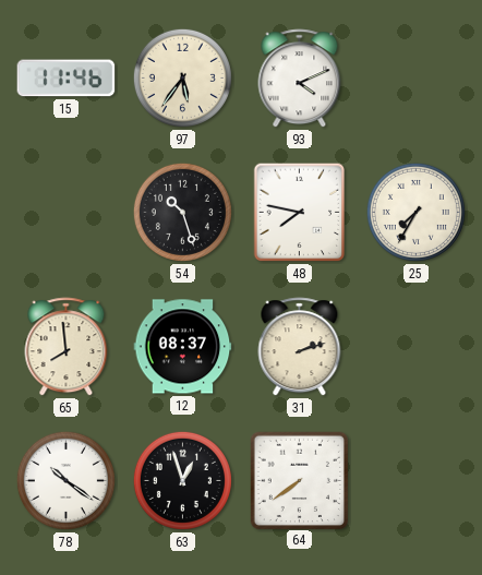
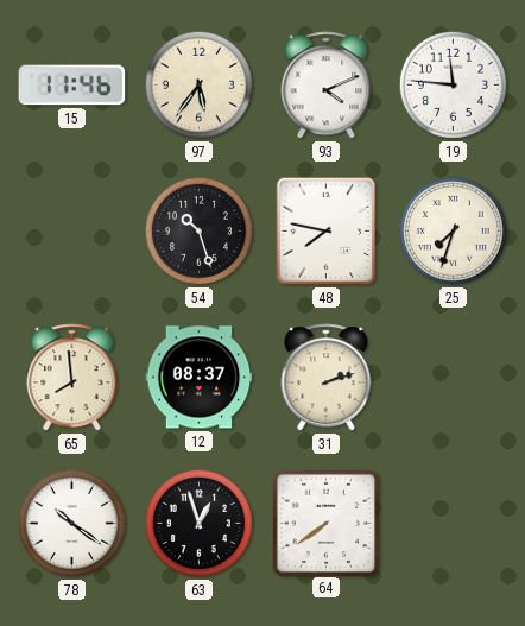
19: none -> 11:46 (453, 84)
25: 7:35 -> 7:33 (453, 230)
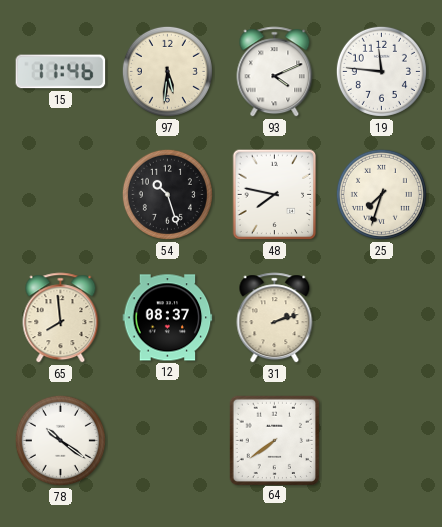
97: 5:36 -> 5:31 (167, 71)
63: 12:57 -> none (198, 523)
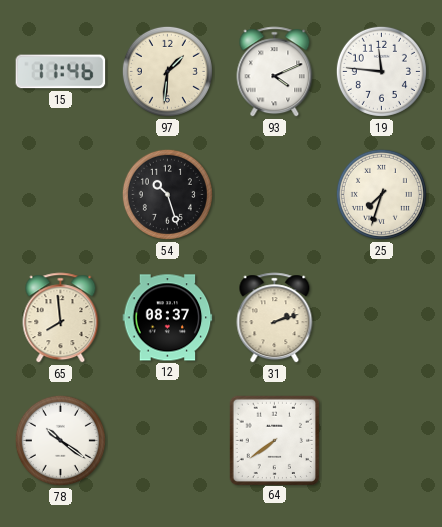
97: 5:31 -> 1:31 (167, 71)
48: 7:47 -> none (275, 195)
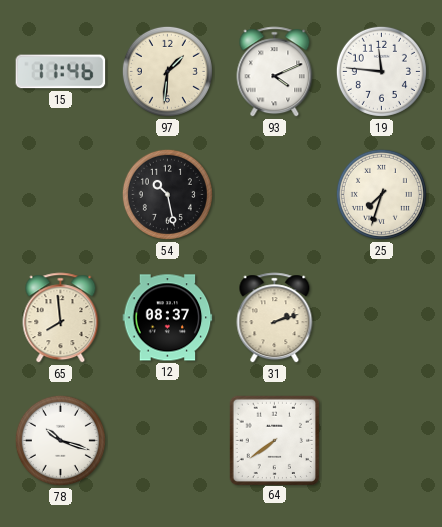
54: 10:27 -> 10:28 (167, 194)
78: 10:21 -> 10:18 (60, 440)
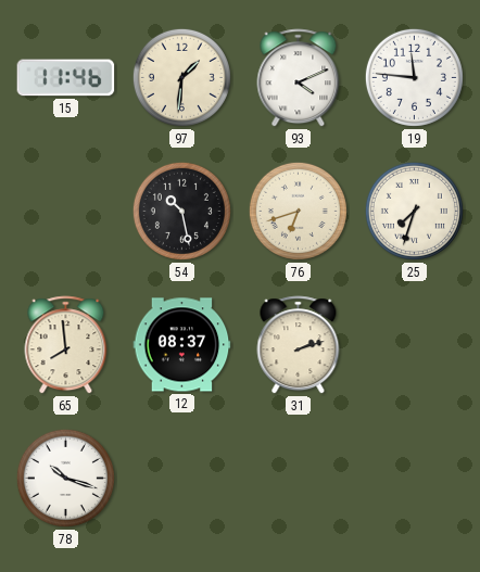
76: none -> 6:42 (298, 211)
64: 7:39 -> none (274, 440)
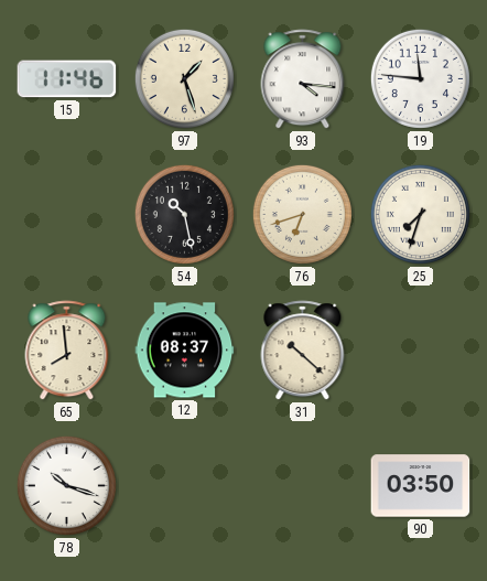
97: 1:31 -> 1:27 (184, 78)
93: 4:11 -> 4:16 (303, 79)
31: 2:12 -> 10:22 (303, 351)
90: none -> 03:50 (421, 486)
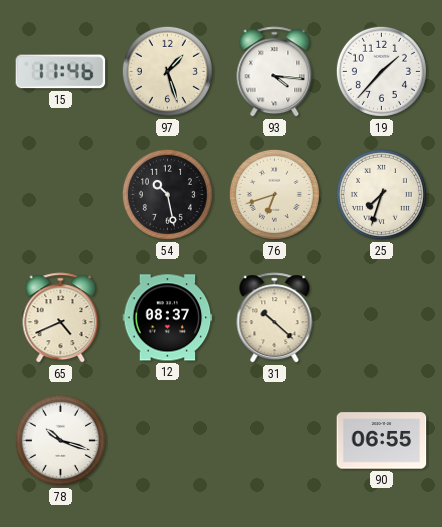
19: 11:46 -> 1:37 (381, 71)
65: 7:59 -> 4:41 (61, 318)
90: 03:50 -> 06:55 (382, 441)
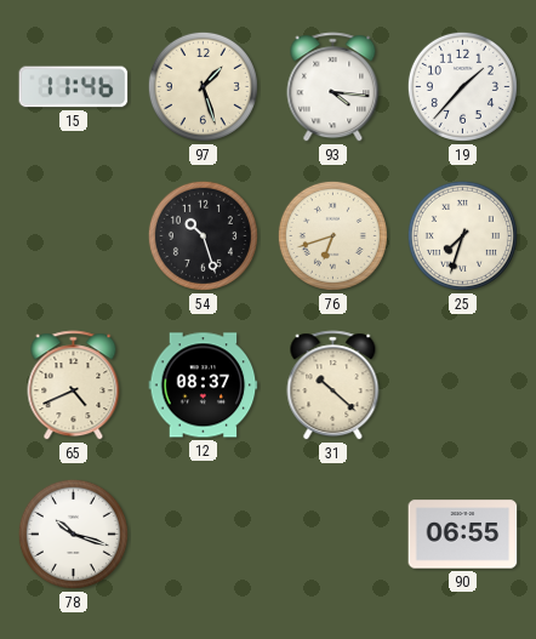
54: 10:28 -> 10:27 (203, 235)
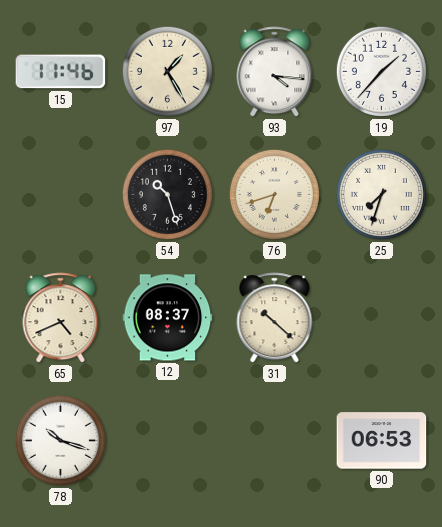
97: 1:27 -> 1:25 (167, 71)
90: 06:55 -> 06:53 (382, 441)
